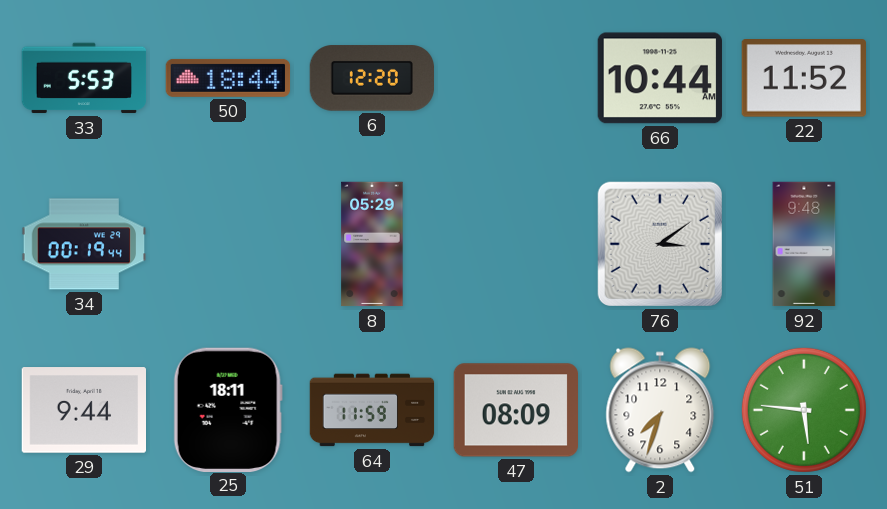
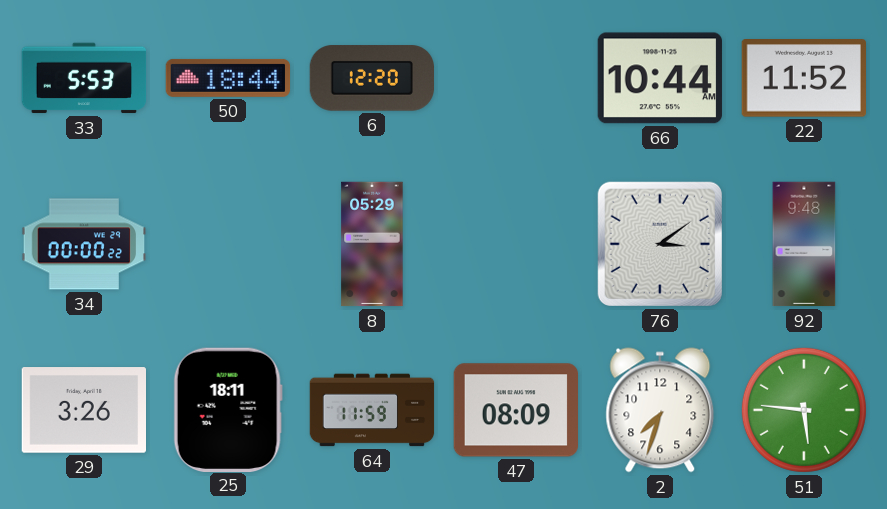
34: 00:19 -> 00:00 (84, 244)
29: 9:44 -> 3:26 (83, 410)
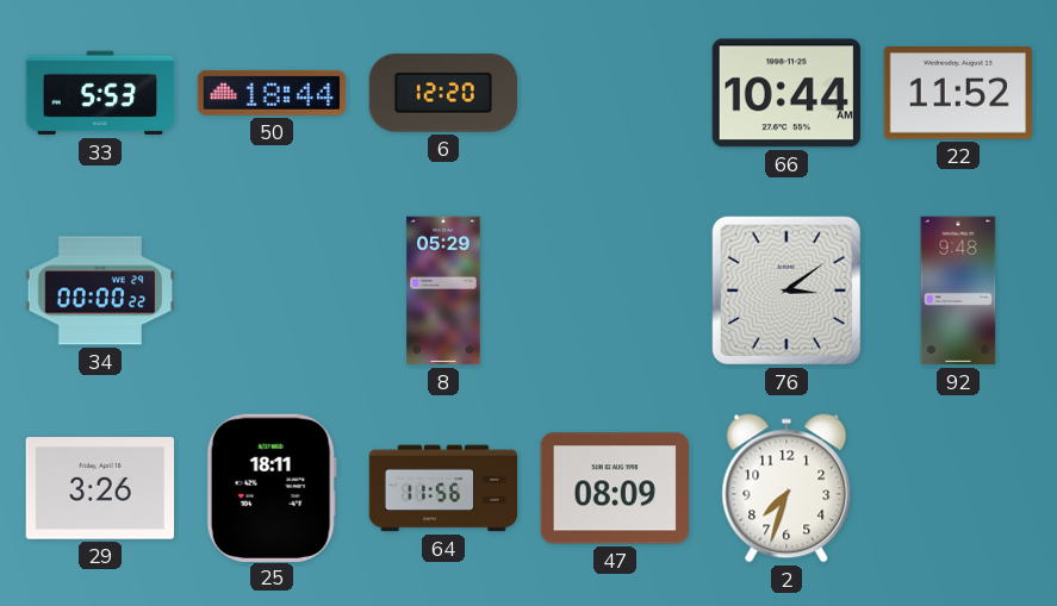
64: 11:59 -> 11:56 (443, 488)
51: 5:46 -> none (804, 410)
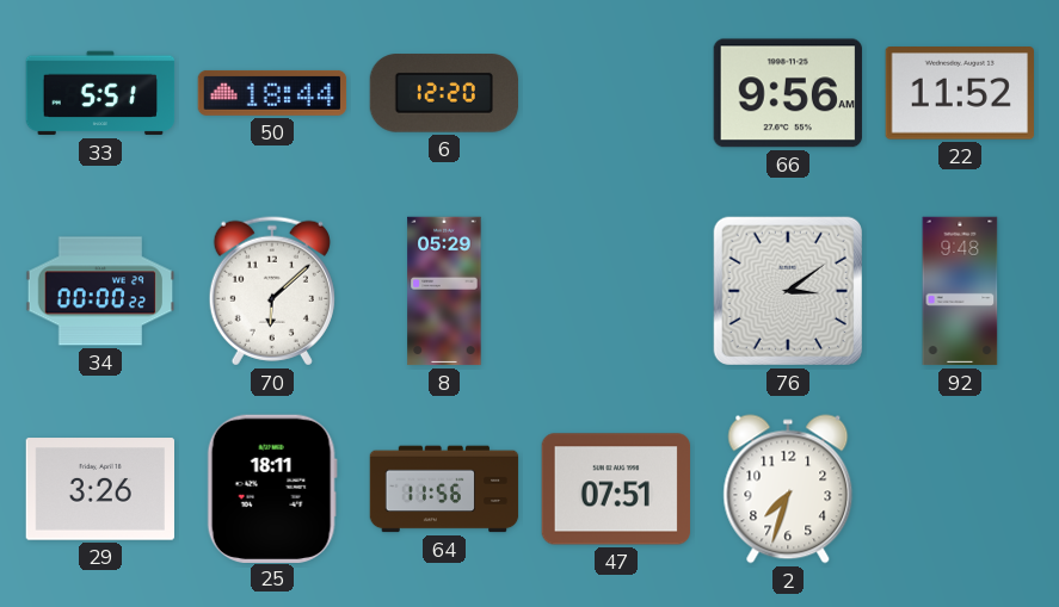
33: 5:53 -> 5:51 (100, 93)
66: 10:44 -> 9:56 (787, 93)
70: none -> 6:08 (272, 291)
47: 08:09 -> 07:51 (615, 489)
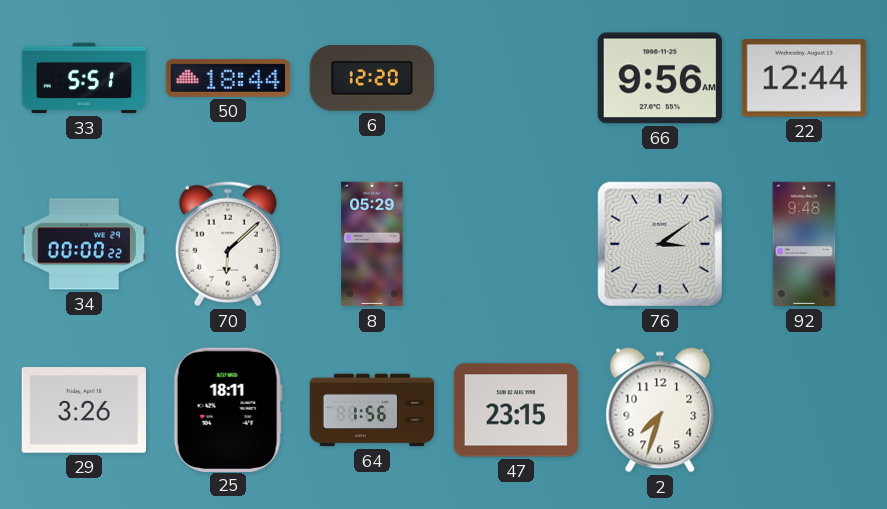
22: 11:52 -> 12:44 (803, 78)
64: 11:56 -> 1:56 (372, 410)
47: 07:51 -> 23:15 (515, 410)
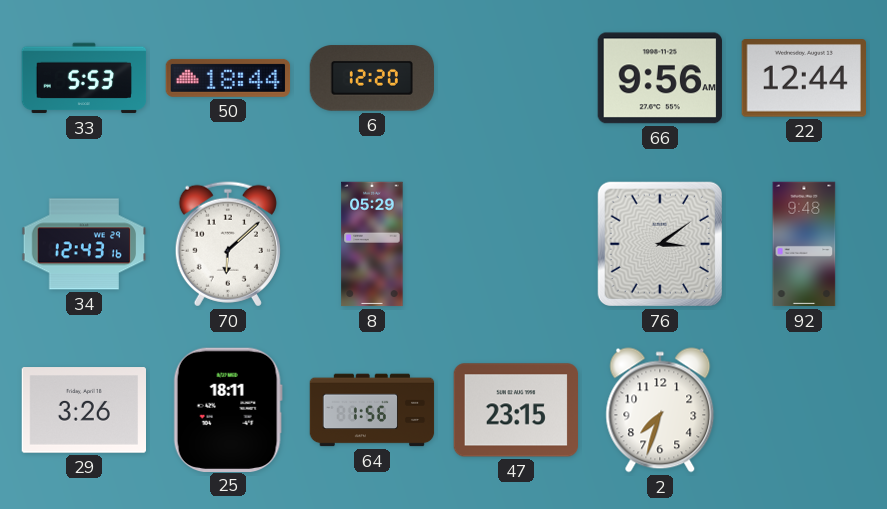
33: 5:51 -> 5:53 (84, 78)
34: 00:00 -> 12:43 (84, 244)
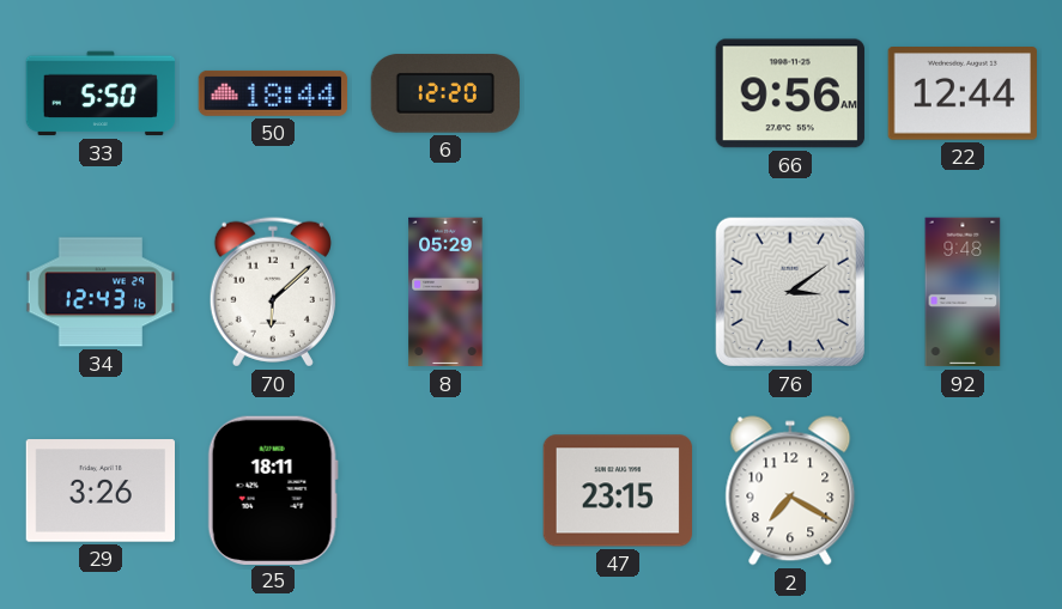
33: 5:53 -> 5:50 (101, 93)
64: 1:56 -> none (372, 410)
2: 7:33 -> 7:20 (790, 491)
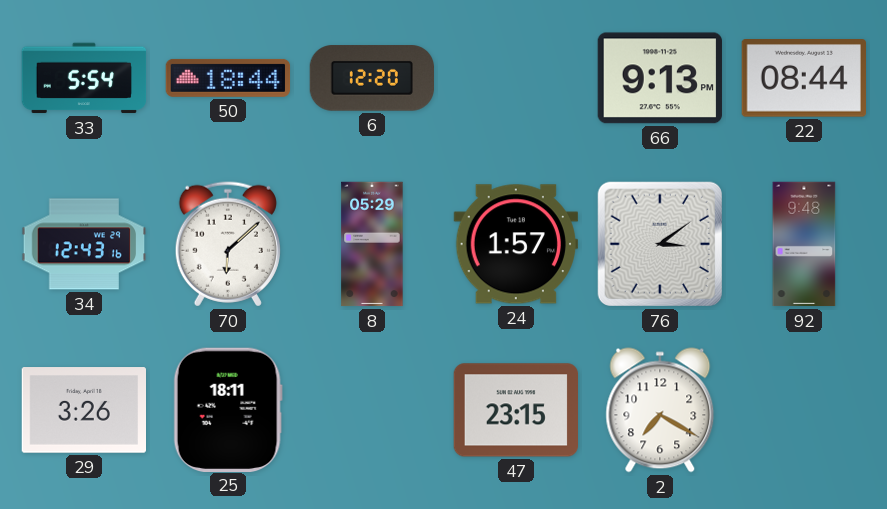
33: 5:50 -> 5:54 (84, 78)
66: 9:56 -> 9:13 (659, 78)
22: 12:44 -> 08:44 (803, 78)
24: none -> 1:57 (515, 244)
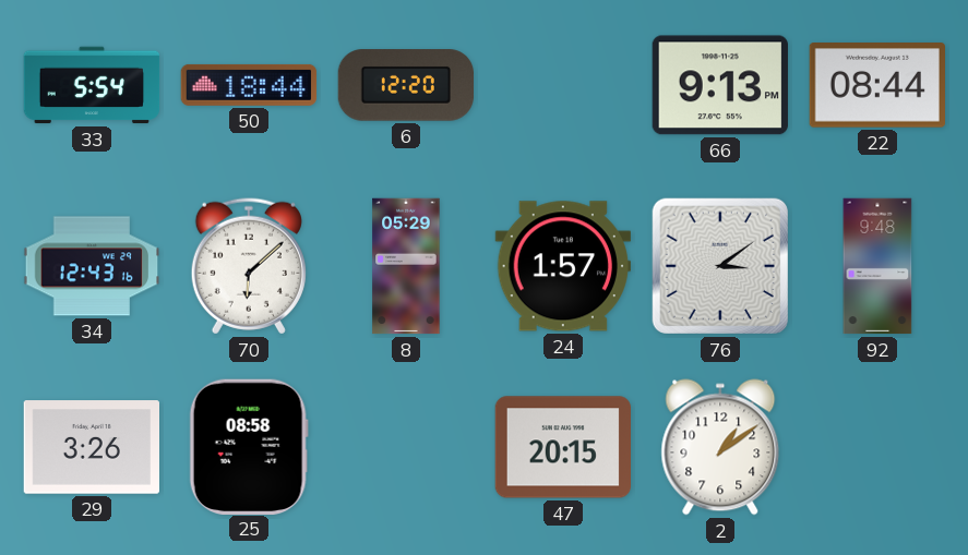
25: 18:11 -> 08:58 (249, 446)
47: 23:15 -> 20:15 (562, 447)
2: 7:20 -> 1:09 (720, 447)
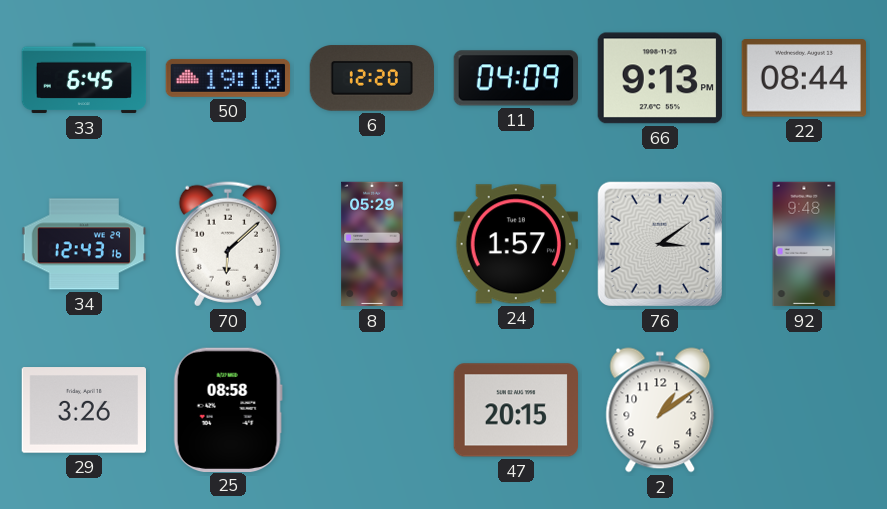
33: 5:54 -> 6:45 (84, 78)
50: 18:44 -> 19:10 (228, 78)
11: none -> 04:09 (515, 78)
